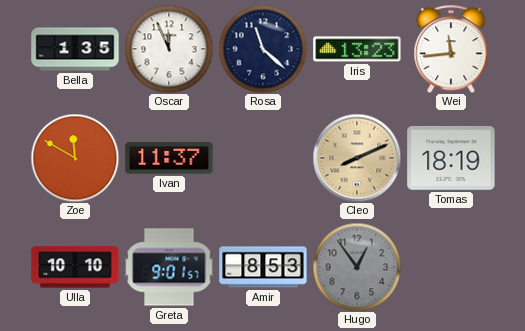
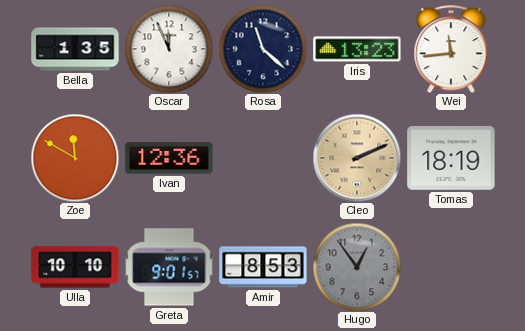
Ivan: 11:37 -> 12:36 (169, 158)
Cleo: 8:11 -> 2:11 (357, 158)
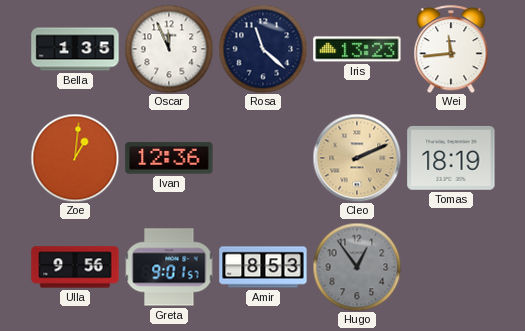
Zoe: 11:50 -> 1:01 (75, 158)
Ulla: 10:10 -> 9:56 (75, 267)
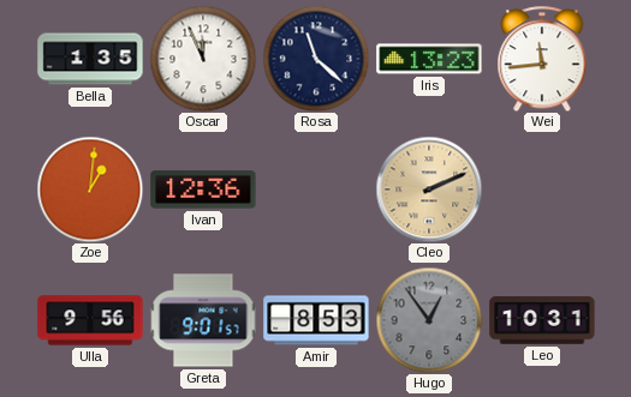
Tomas: 18:19 -> none (451, 158)
Leo: none -> 10:31 (542, 320)
